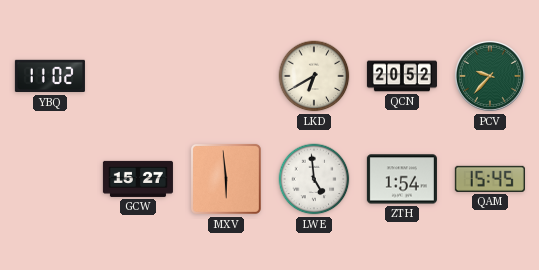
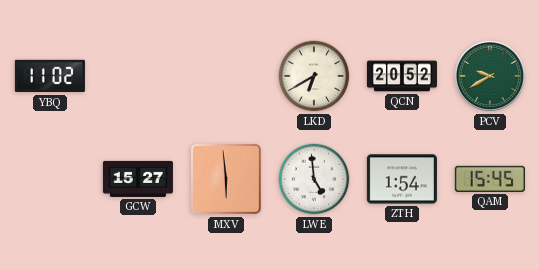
PCV: 9:37 -> 9:40 (490, 76)
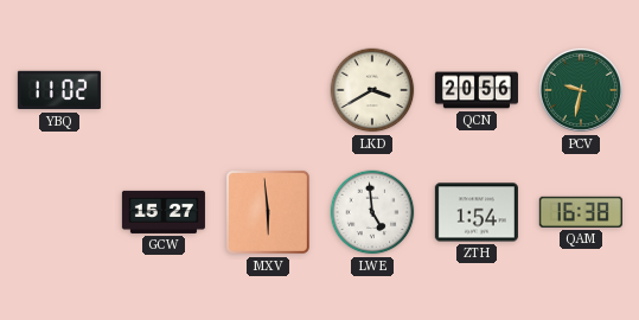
LKD: 6:40 -> 3:40 (372, 90)
QCN: 20:52 -> 20:56 (477, 90)
PCV: 9:40 -> 9:32 (581, 90)
QAM: 15:45 -> 16:38 (581, 212)
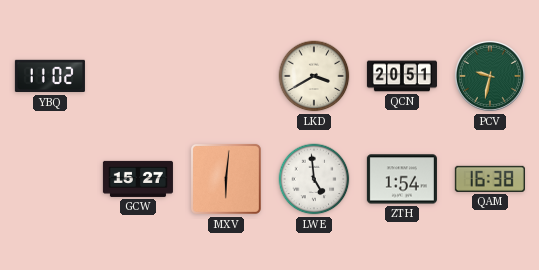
QCN: 20:56 -> 20:51 (402, 76)
MXV: 5:59 -> 6:01 (226, 179)
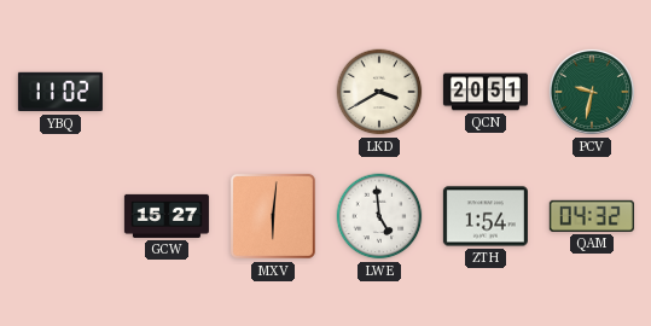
QAM: 16:38 -> 04:32 (592, 216)
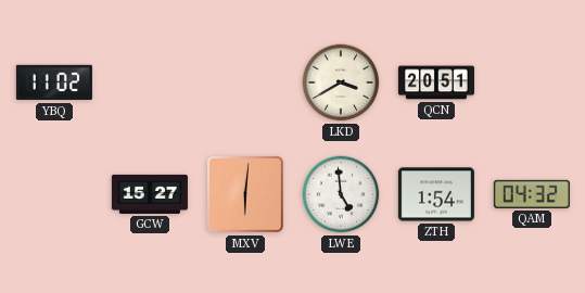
PCV: 9:32 -> none (592, 92)
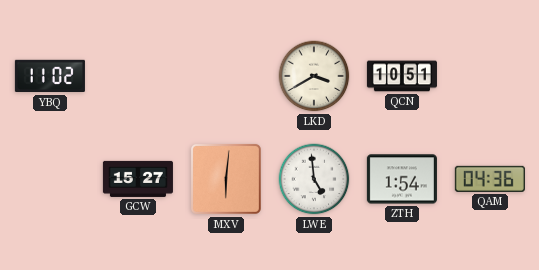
QCN: 20:51 -> 10:51 (402, 76)
QAM: 04:32 -> 04:36 (490, 179)
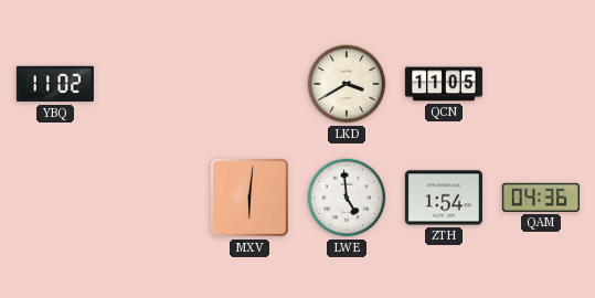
QCN: 10:51 -> 11:05 (444, 84)
GCW: 15:27 -> none (138, 179)
